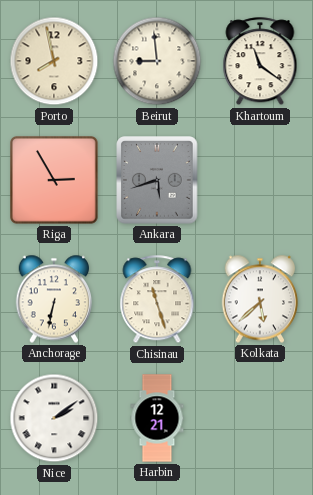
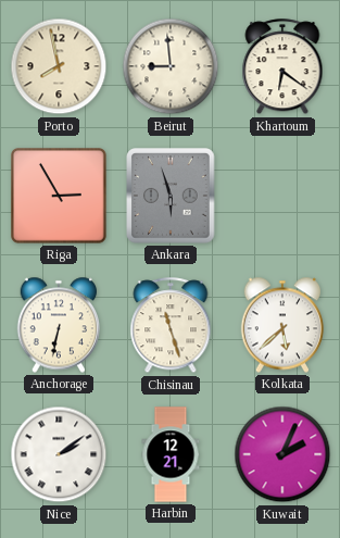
Khartoum: 11:21 -> 6:21 (282, 67)
Ankara: 5:42 -> 5:57 (171, 196)
Kuwait: none -> 2:04 (282, 454)
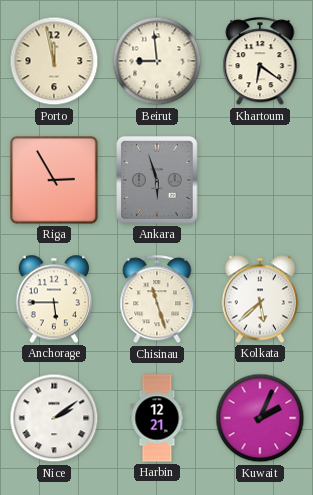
Porto: 7:58 -> 11:58 (54, 61)
Anchorage: 6:32 -> 5:45 (54, 299)
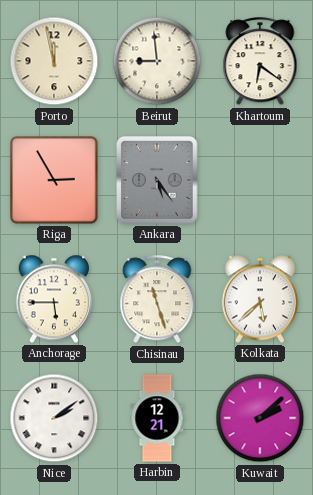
Ankara: 5:57 -> 5:24 (157, 180)
Kuwait: 2:04 -> 2:08 (260, 418)
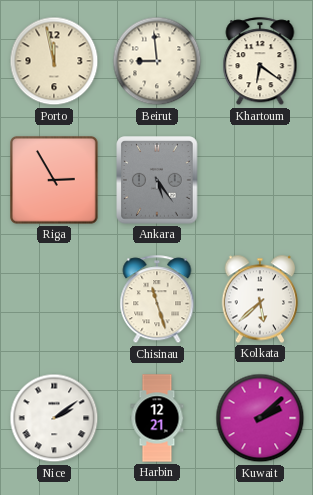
Anchorage: 5:45 -> none (54, 299)
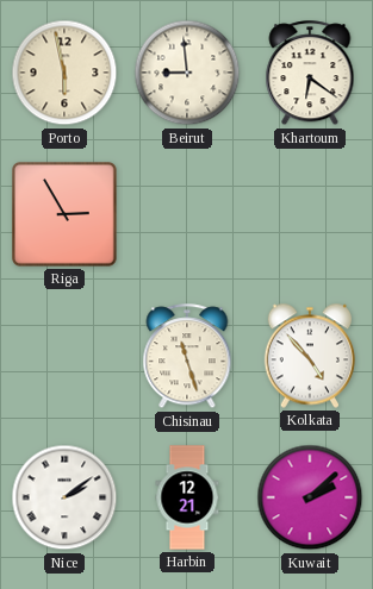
Porto: 11:58 -> 5:58 (64, 73)
Ankara: 5:24 -> none (157, 180)
Kolkata: 5:38 -> 4:53 (310, 356)
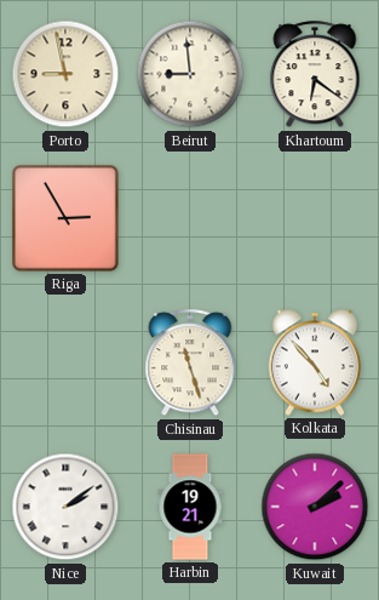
Porto: 5:58 -> 8:58 (65, 74)
Harbin: 12:21 -> 19:21 (190, 507)
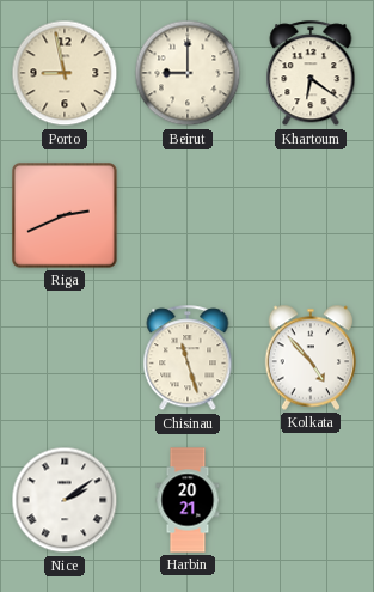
Beirut: 8:59 -> 9:00 (188, 73)
Riga: 2:55 -> 2:41 (66, 216)
Harbin: 19:21 -> 20:21 (188, 500)
Kuwait: 2:08 -> none (315, 507)
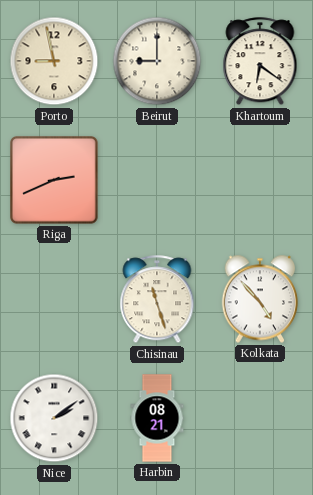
Harbin: 20:21 -> 08:21 (157, 418)
